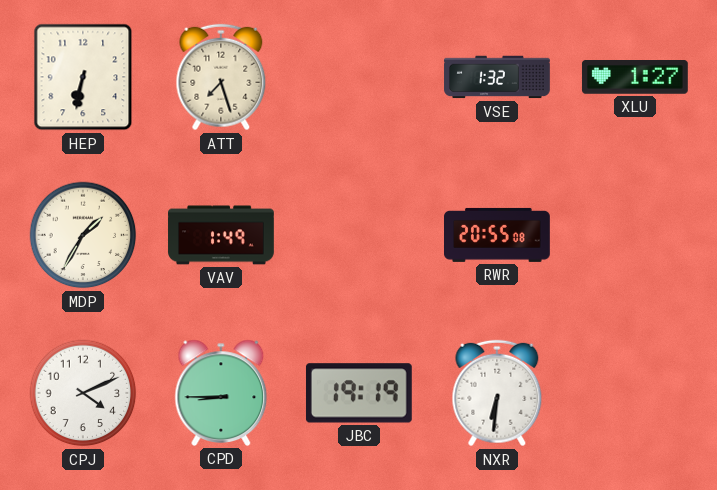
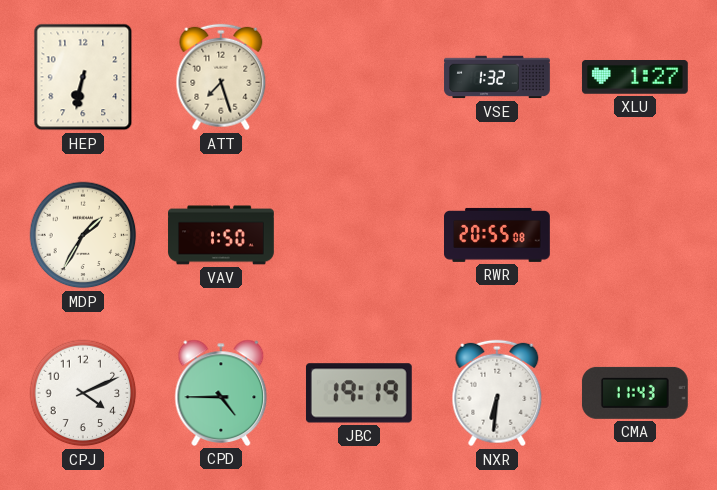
VAV: 1:49 -> 1:50 (221, 235)
CPD: 8:45 -> 4:45 (221, 393)
CMA: none -> 11:43 (635, 393)
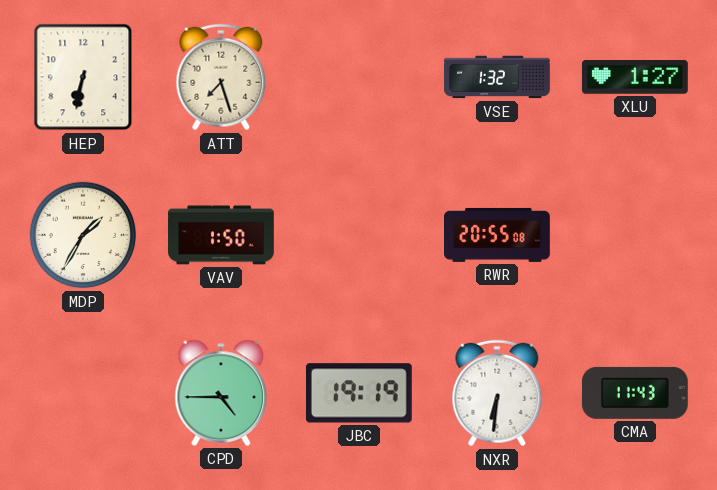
CPJ: 4:11 -> none (83, 393)
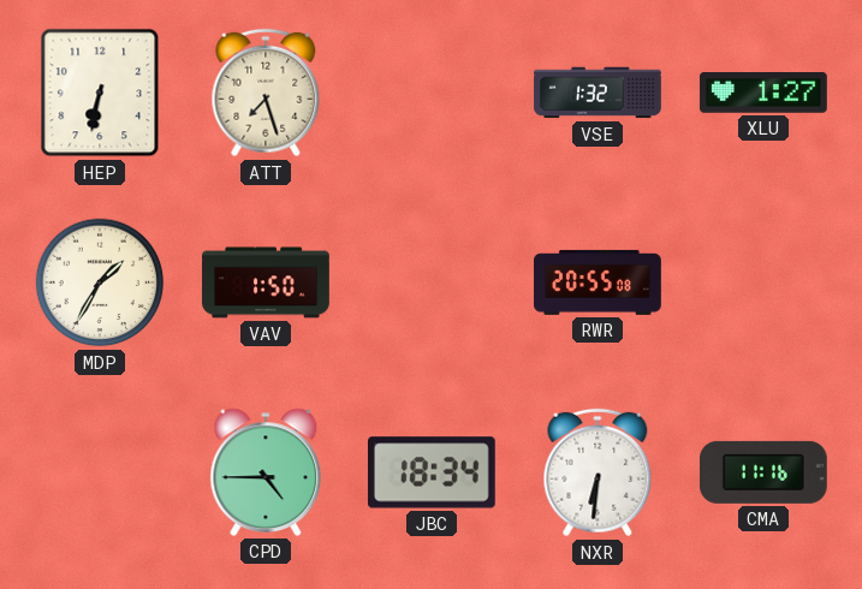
JBC: 19:19 -> 18:34 (432, 472)
CMA: 11:43 -> 11:16 (763, 472)
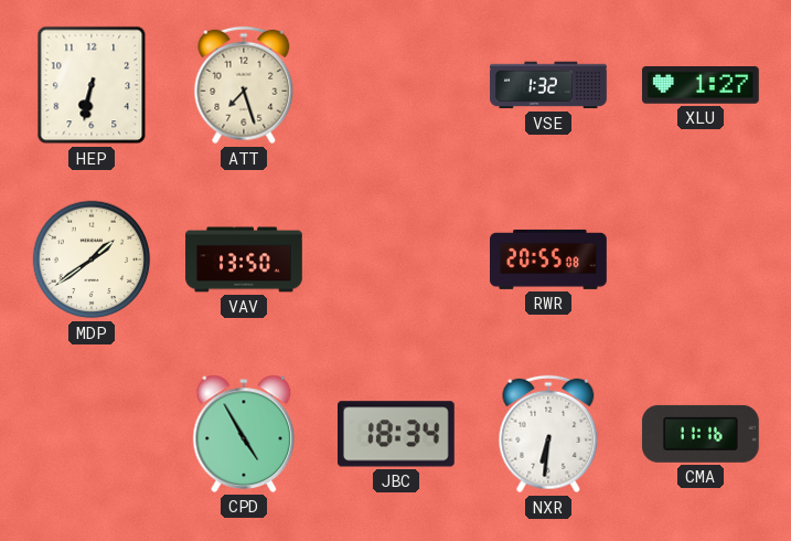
MDP: 1:35 -> 1:39 (92, 259)
VAV: 1:50 -> 13:50 (244, 259)
CPD: 4:45 -> 4:55 (244, 434)
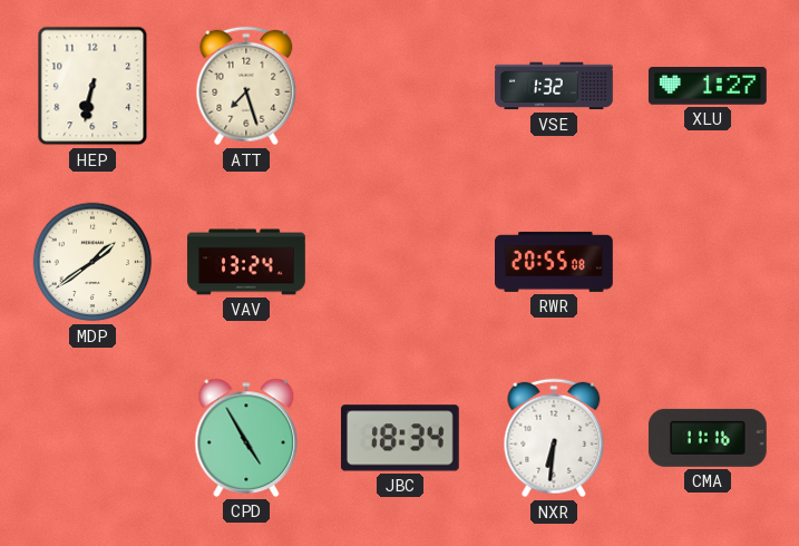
VAV: 13:50 -> 13:24 (246, 262)
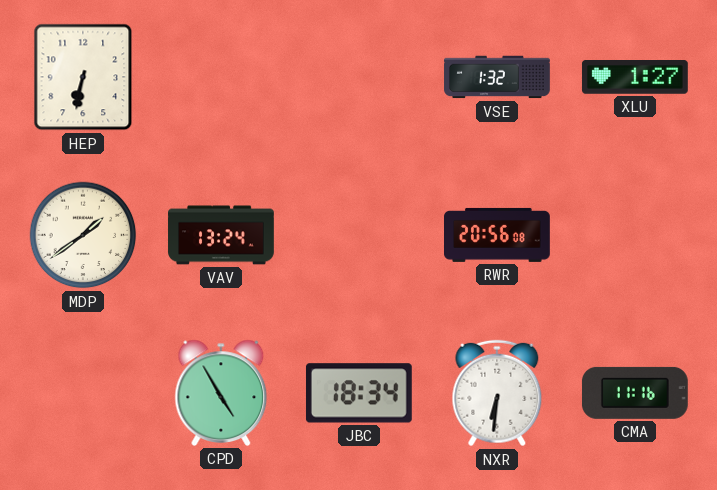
ATT: 7:27 -> none (246, 86)
RWR: 20:55 -> 20:56 (498, 235)
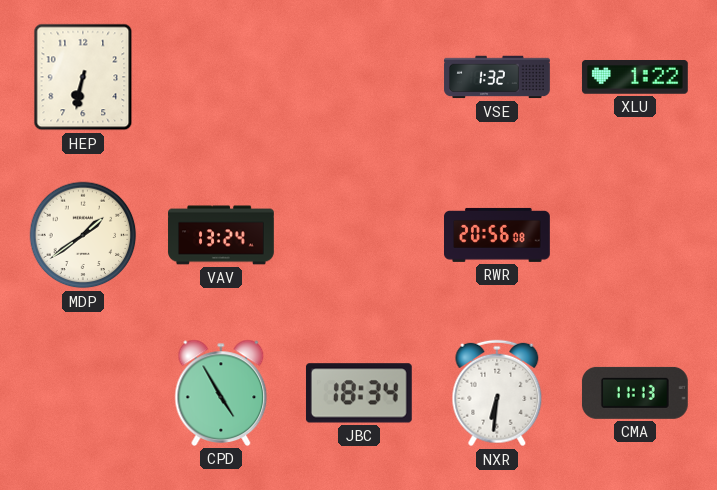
XLU: 1:27 -> 1:22 (635, 78)
CMA: 11:16 -> 11:13 (635, 393)
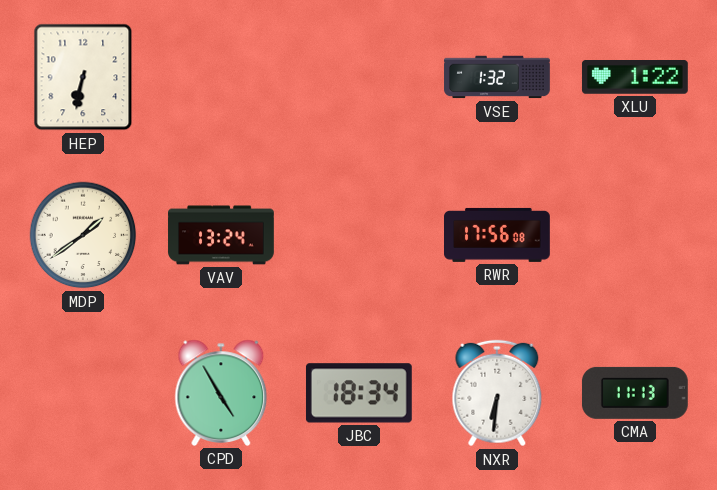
RWR: 20:56 -> 17:56 (498, 235)
